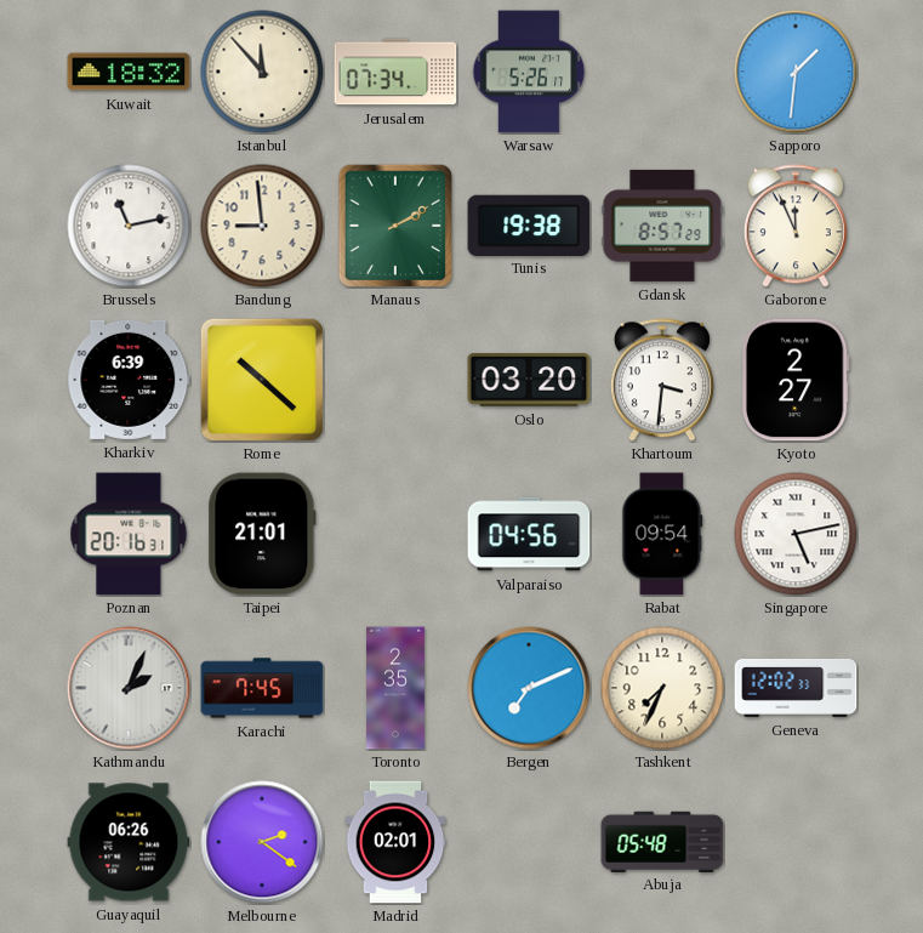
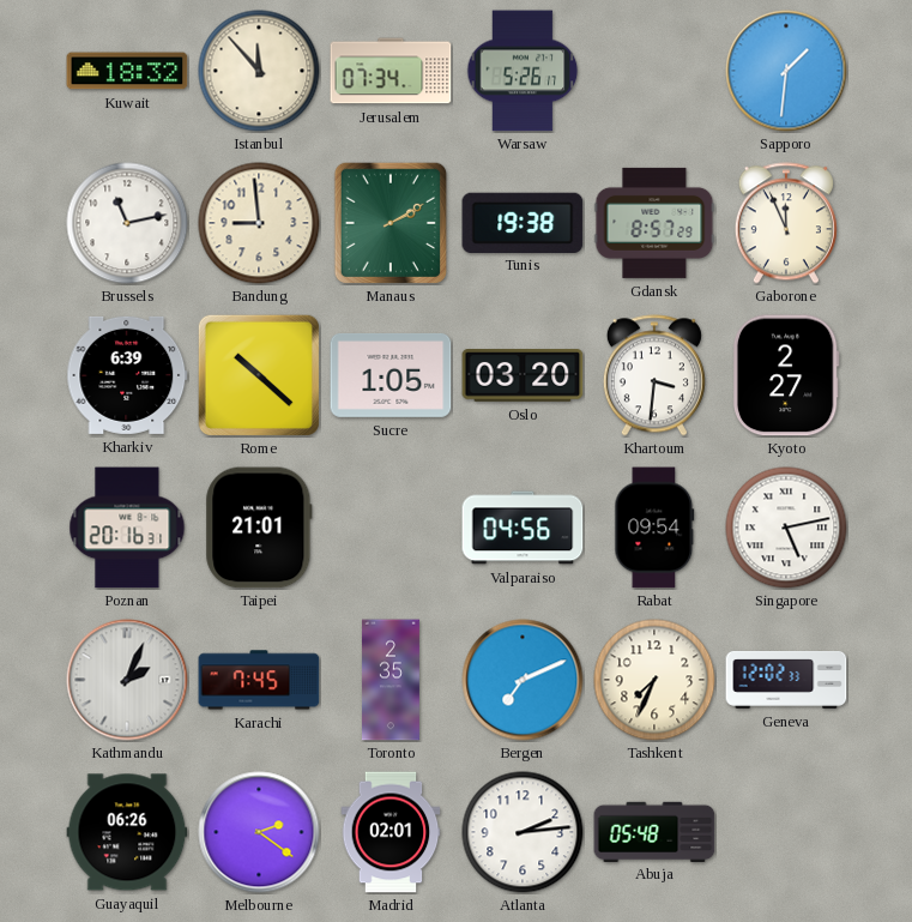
Sucre: none -> 1:05 (391, 375)
Atlanta: none -> 2:14 (523, 832)
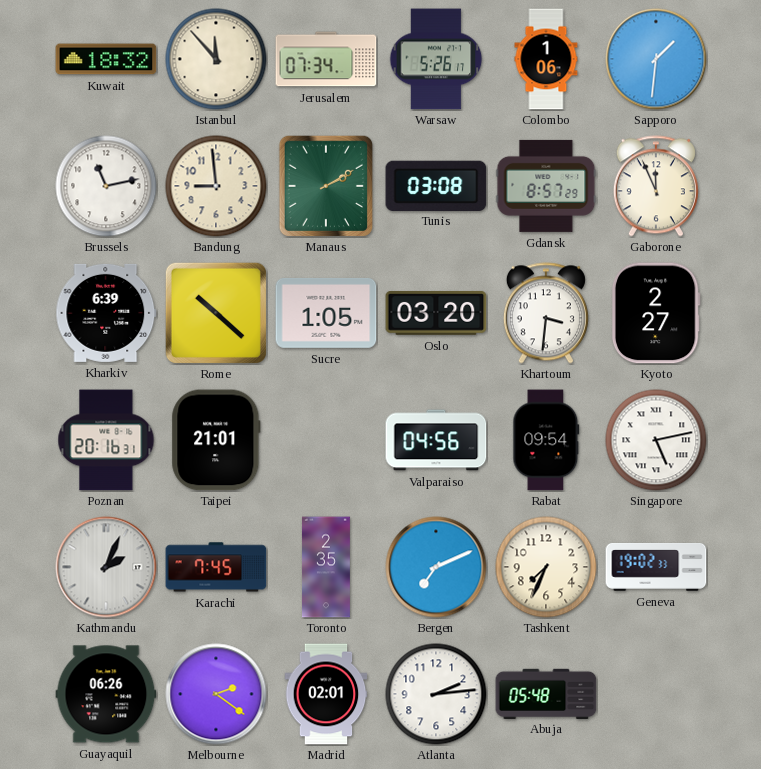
Colombo: none -> 1:06 (546, 59)
Tunis: 19:38 -> 03:08 (436, 185)
Geneva: 12:02 -> 19:02 (656, 567)
